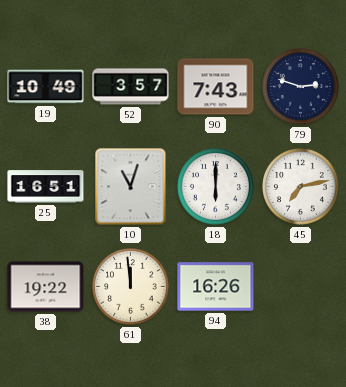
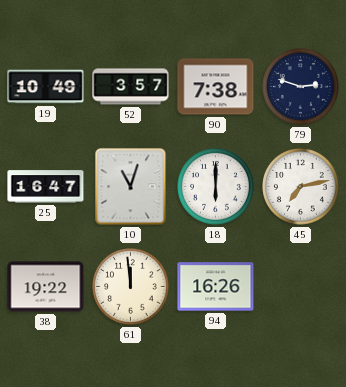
90: 7:43 -> 7:38 (216, 87)
25: 16:51 -> 16:47 (46, 187)
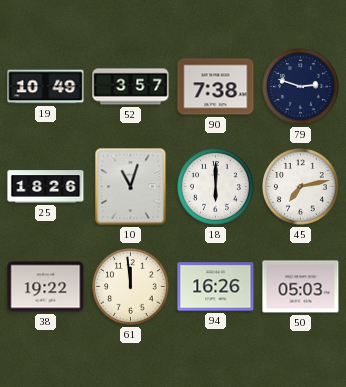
25: 16:47 -> 18:26 (46, 187)
50: none -> 05:03 (301, 287)
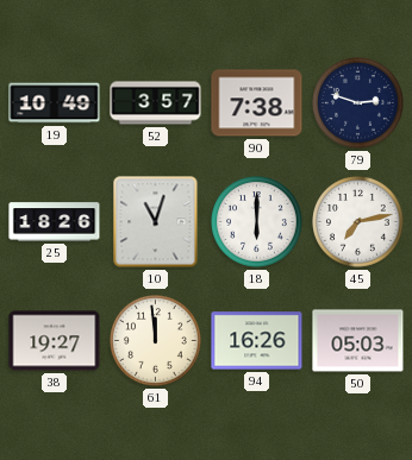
38: 19:22 -> 19:27 (55, 341)
